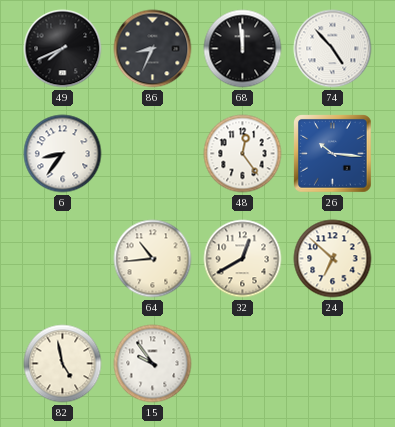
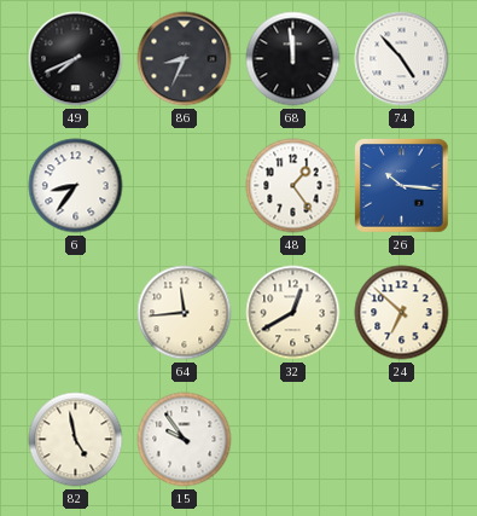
48: 12:24 -> 1:24 (293, 186)
64: 10:44 -> 11:44 (185, 313)
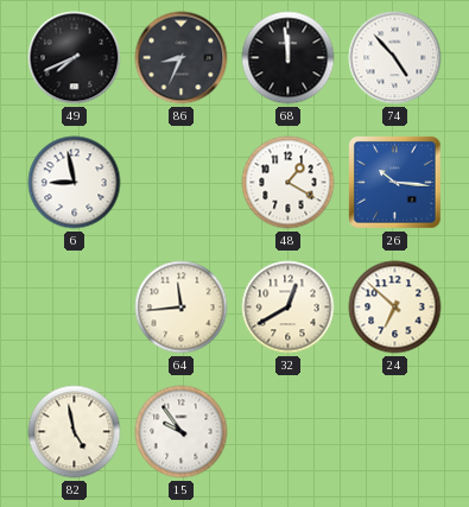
6: 8:36 -> 8:58 (75, 183)
48: 1:24 -> 1:20 (289, 183)
